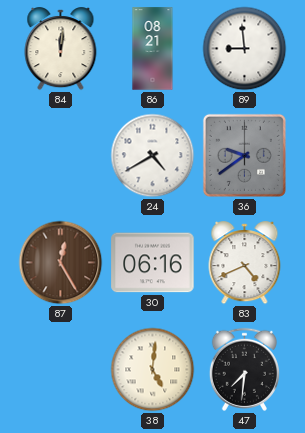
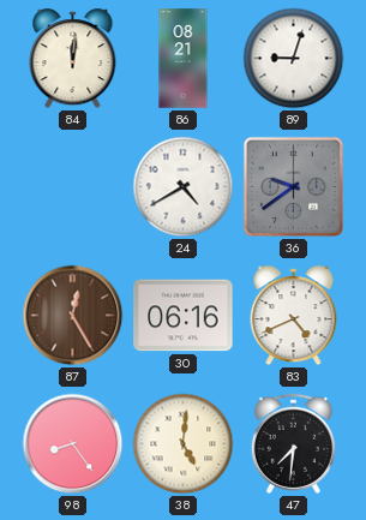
89: 8:59 -> 9:03 (294, 59)
98: none -> 8:24 (73, 444)
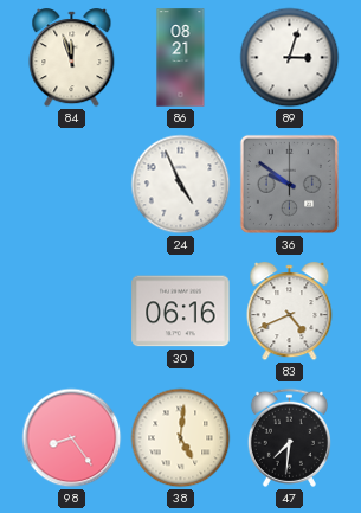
84: 12:01 -> 11:57 (72, 58)
89: 9:03 -> 3:03 (290, 58)
24: 4:40 -> 4:56 (181, 185)
36: 9:39 -> 9:51 (289, 184)
87: 12:25 -> none (73, 316)
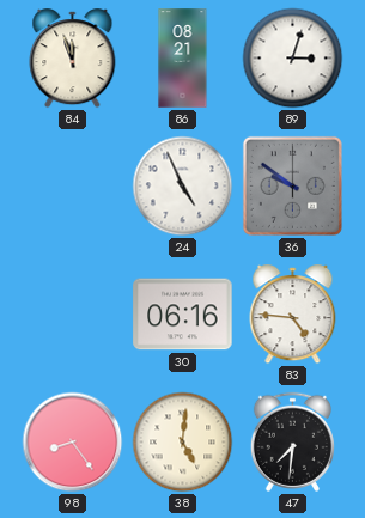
83: 4:41 -> 4:46 (293, 315)
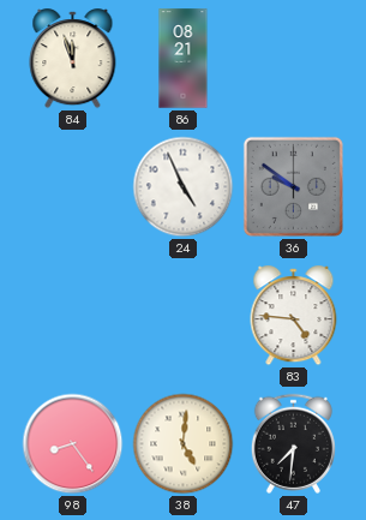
89: 3:03 -> none (293, 59)
30: 06:16 -> none (183, 315)
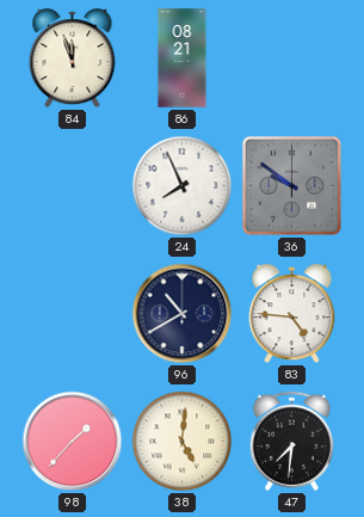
24: 4:56 -> 7:56 (183, 186)
96: none -> 10:40 (183, 314)
98: 8:24 -> 1:37 (73, 442)
